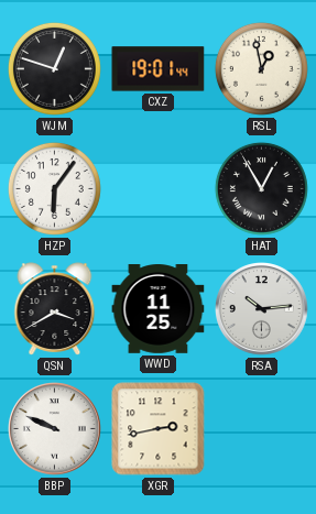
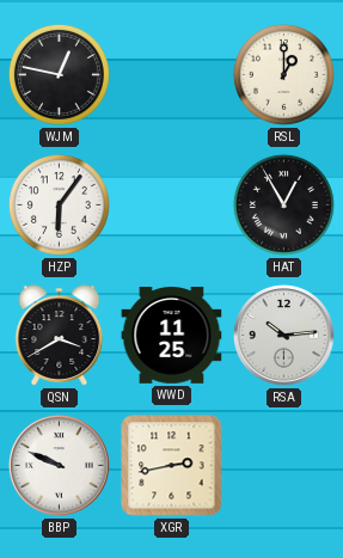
WJM: 12:48 -> 12:47 (59, 74)
CXZ: 19:01 -> none (159, 69)
RSL: 12:58 -> 1:00 (283, 74)
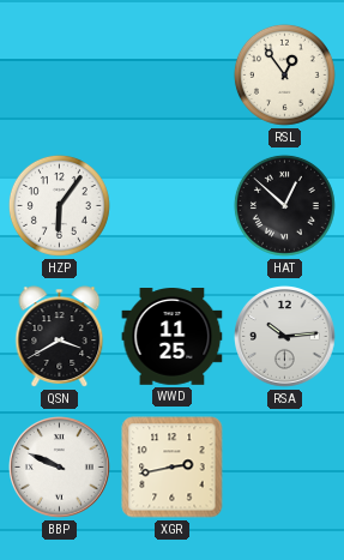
WJM: 12:47 -> none (59, 74)
RSL: 1:00 -> 12:54 (284, 74)
HAT: 12:55 -> 12:52 (284, 205)
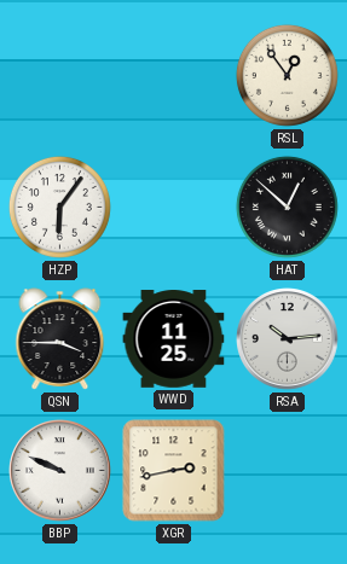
QSN: 3:40 -> 3:45 (60, 339)
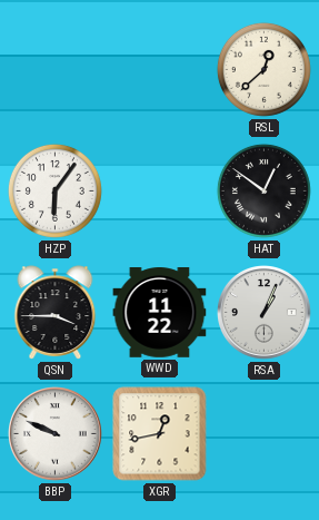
RSL: 12:54 -> 12:38 (263, 69)
HAT: 12:52 -> 12:51 (263, 190)
WWD: 11:25 -> 11:22 (160, 313)
RSA: 10:14 -> 1:04 (265, 313)
XGR: 2:43 -> 12:43 (160, 434)
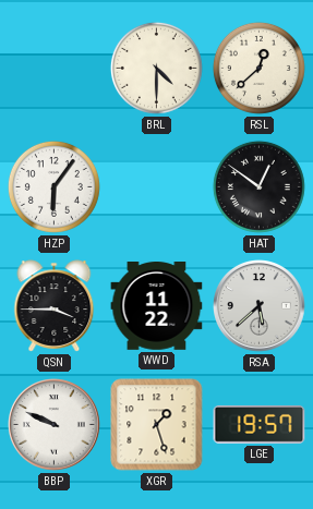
BRL: none -> 4:30 (156, 68)
RSA: 1:04 -> 5:38 (260, 306)
XGR: 12:43 -> 1:27 (157, 425)
LGE: none -> 19:57 (260, 424)
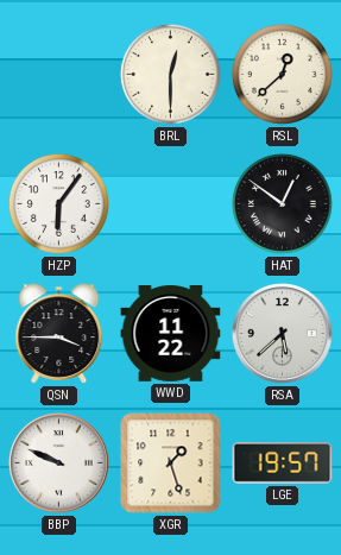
BRL: 4:30 -> 12:30 (170, 74)
